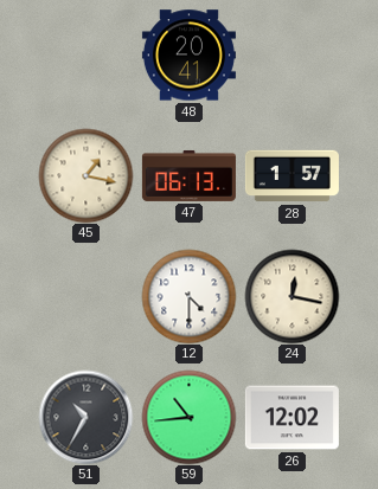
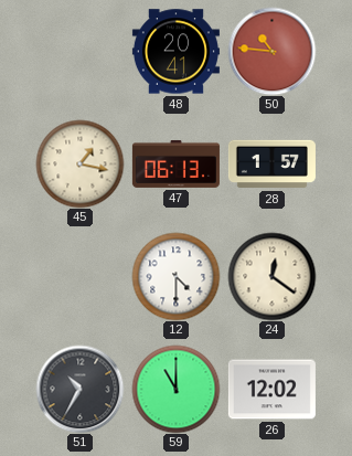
50: none -> 10:46 (271, 51)
24: 12:17 -> 12:21 (271, 276)
59: 10:44 -> 11:00 (175, 389)
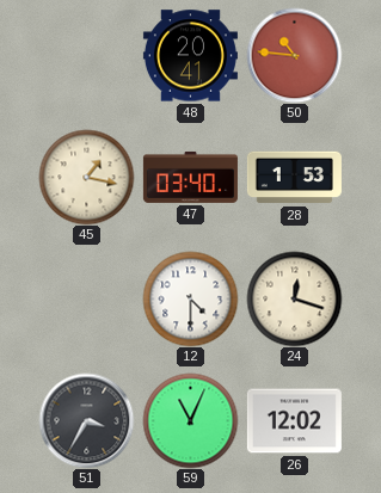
47: 06:13 -> 03:40 (190, 177)
28: 1:57 -> 1:53 (294, 178)
24: 12:21 -> 12:18 (294, 298)
51: 10:35 -> 3:35 (86, 420)
59: 11:00 -> 11:04 (190, 420)
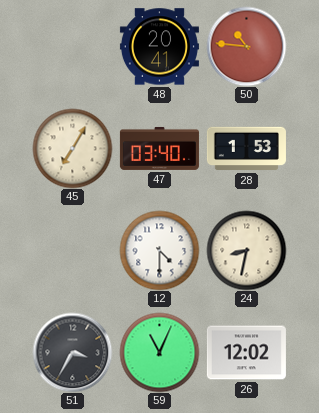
45: 1:17 -> 7:05 (72, 148)
24: 12:18 -> 8:32 (246, 250)
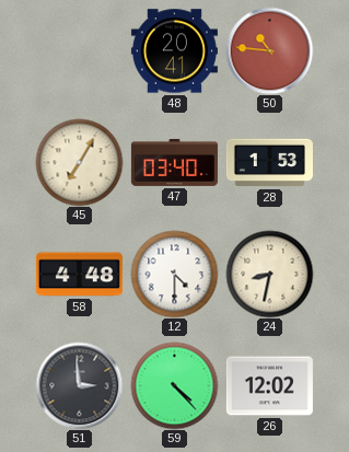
58: none -> 4:48 (79, 275)
51: 3:35 -> 2:59 (79, 385)
59: 11:04 -> 4:23 (174, 385)
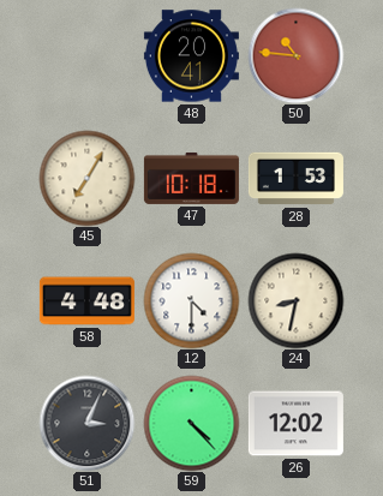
47: 03:40 -> 10:18 (191, 178)
51: 2:59 -> 3:04 (86, 423)
